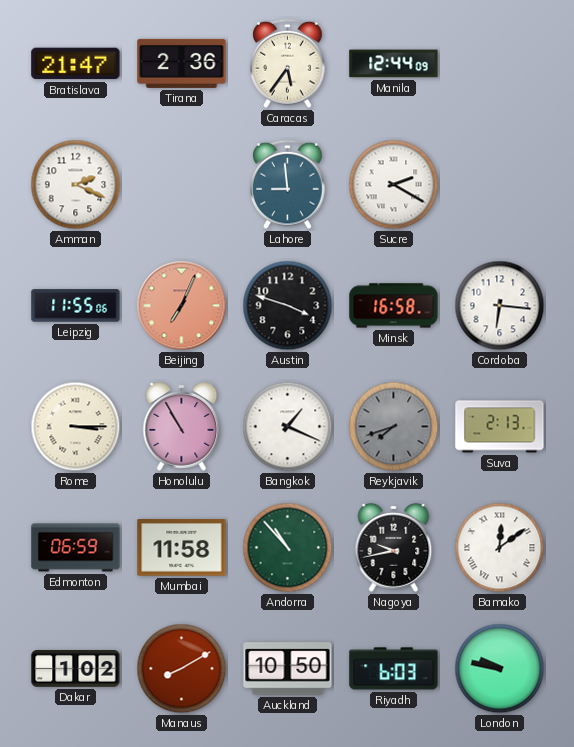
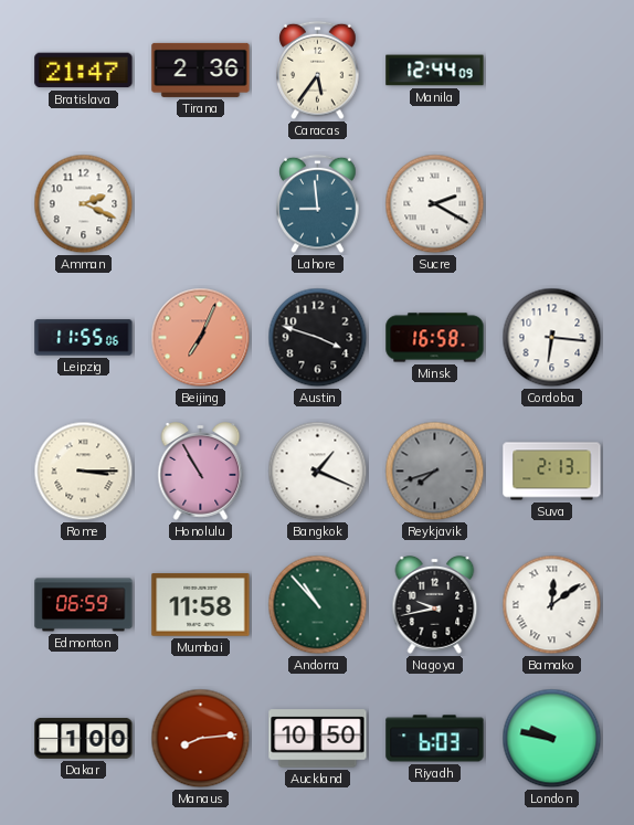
Dakar: 1:02 -> 1:00 (84, 739)
Manaus: 8:10 -> 8:14 (201, 739)
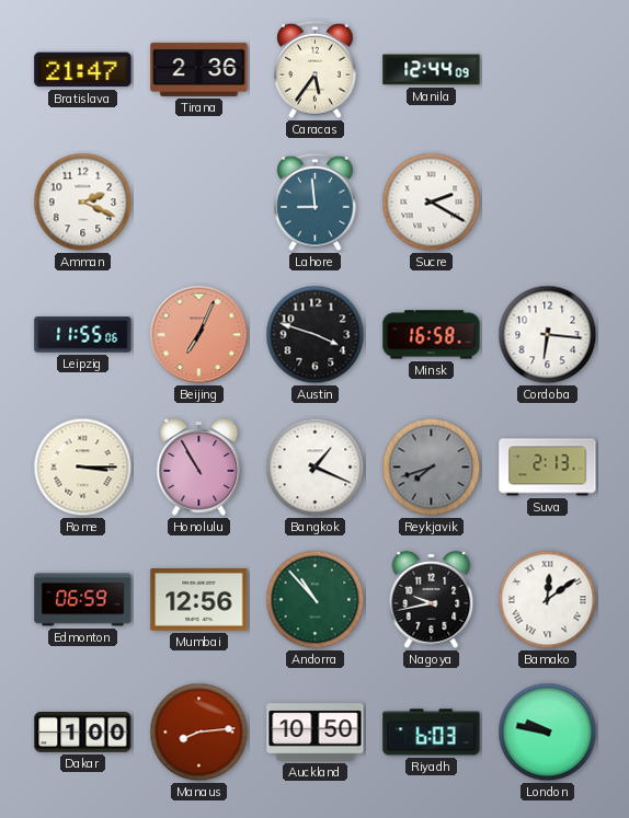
Mumbai: 11:58 -> 12:56 (199, 600)
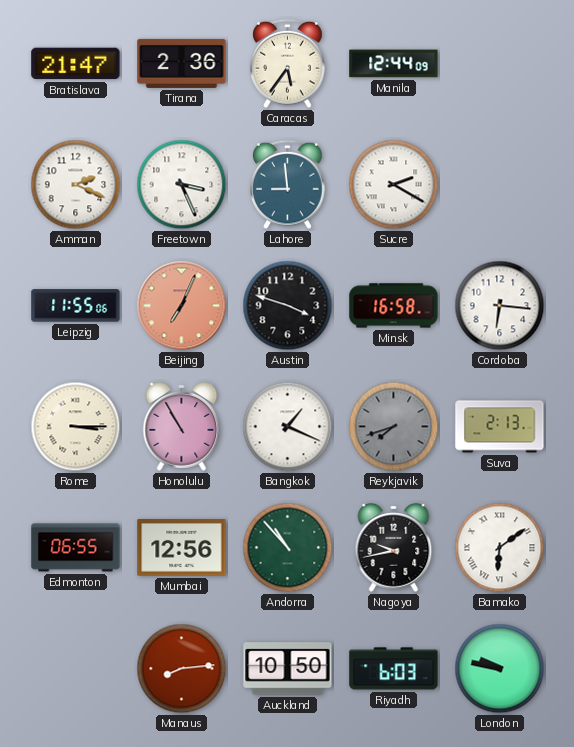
Freetown: none -> 3:26 (182, 185)
Edmonton: 06:59 -> 06:55 (76, 548)
Bamako: 12:09 -> 6:09 (500, 548)
Dakar: 1:00 -> none (83, 733)
